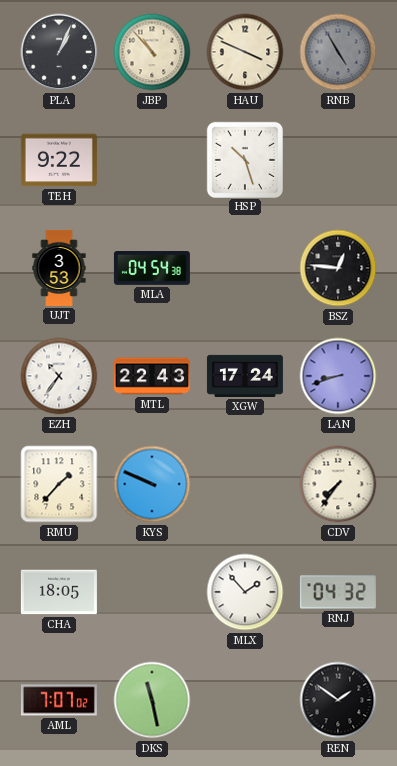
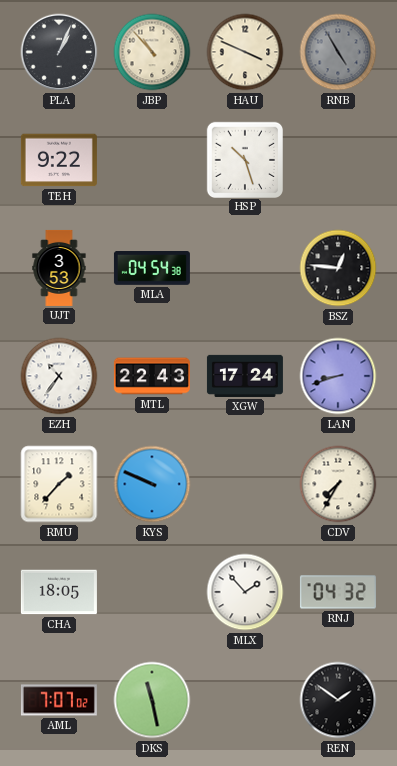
CDV: 7:36 -> 7:35 (338, 484)
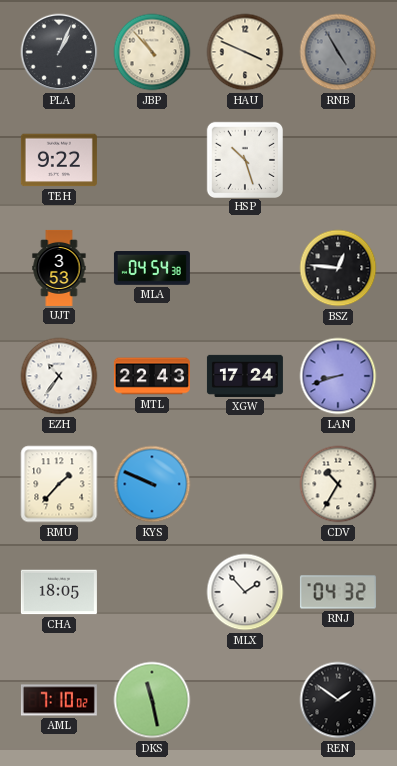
CDV: 7:35 -> 10:35 (338, 484)
AML: 7:07 -> 7:10 (59, 700)
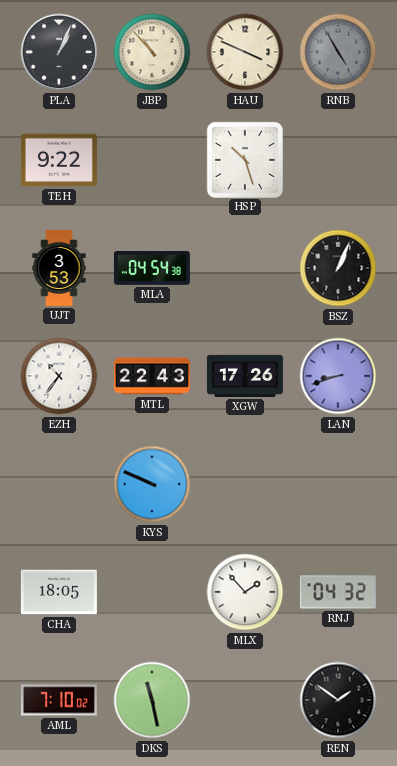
BSZ: 12:46 -> 1:04 (338, 268)
XGW: 17:24 -> 17:26 (245, 376)
RMU: 1:37 -> none (59, 484)
CDV: 10:35 -> none (338, 484)
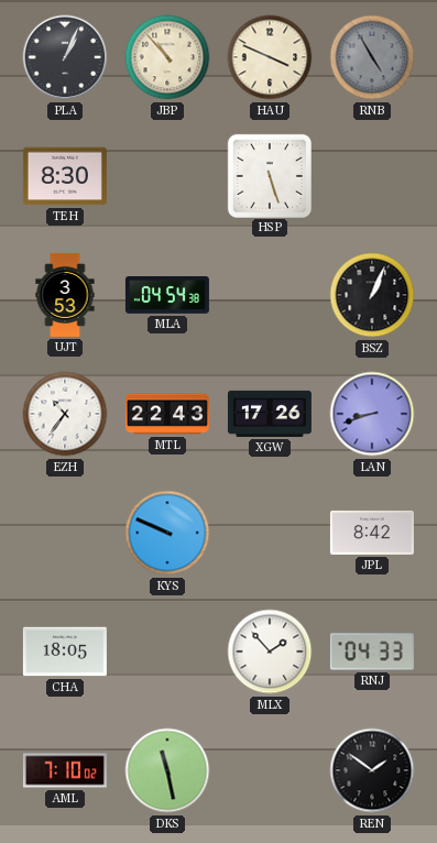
TEH: 9:22 -> 8:30 (65, 176)
HSP: 10:27 -> 5:27 (269, 175)
JPL: none -> 8:42 (372, 533)
RNJ: 04:32 -> 04:33 (372, 652)
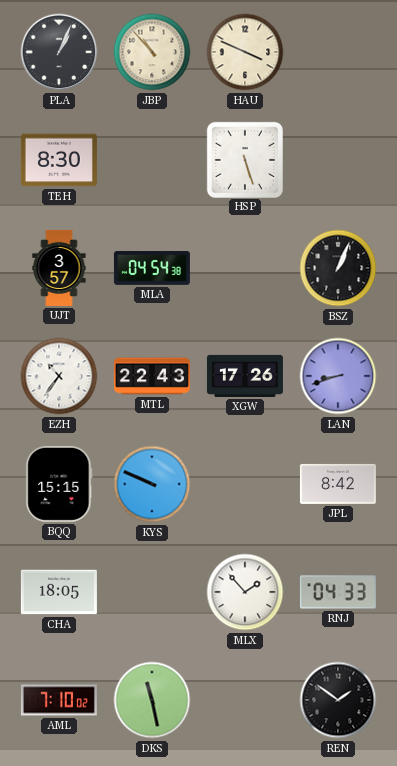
RNB: 4:55 -> none (372, 57)
UJT: 3:53 -> 3:57 (59, 268)
BQQ: none -> 15:15 (59, 484)
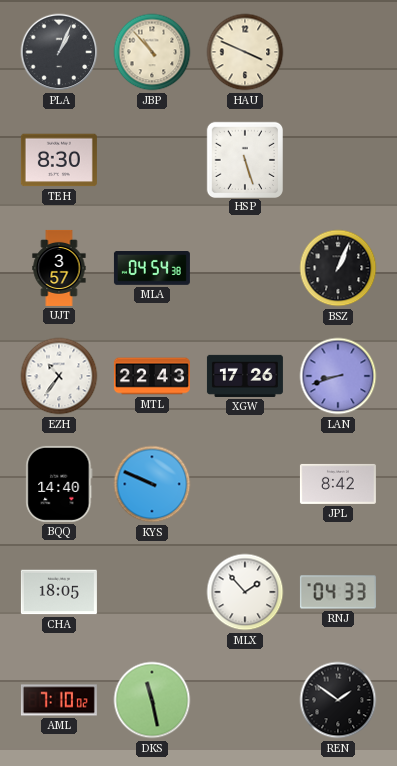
BQQ: 15:15 -> 14:40 (59, 484)
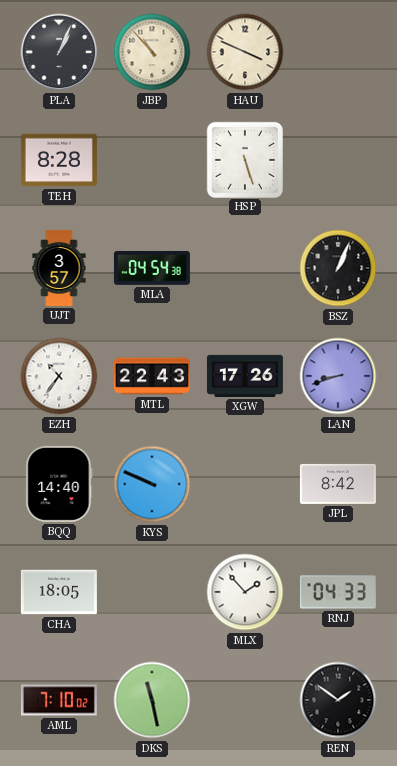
TEH: 8:30 -> 8:28 (59, 160)
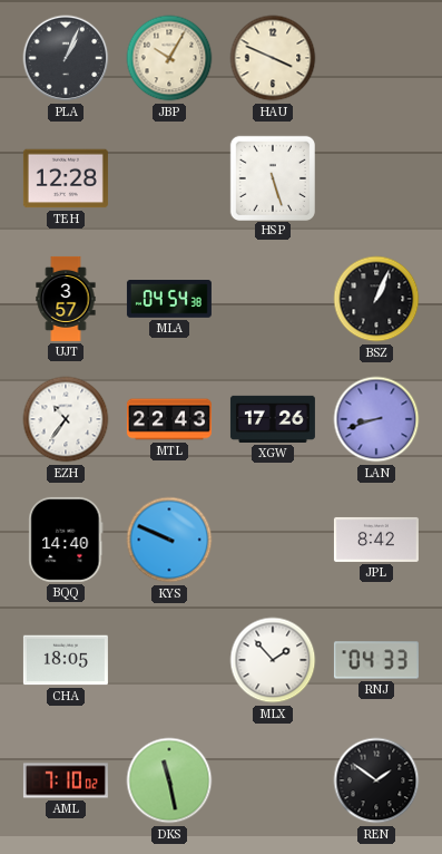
JBP: 10:53 -> 10:05 (169, 58)
TEH: 8:28 -> 12:28 (66, 178)
